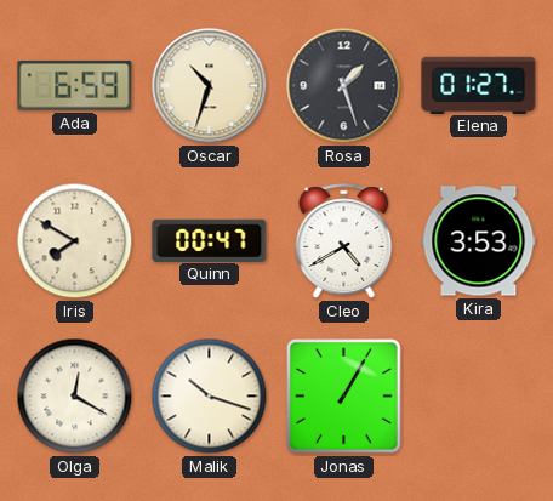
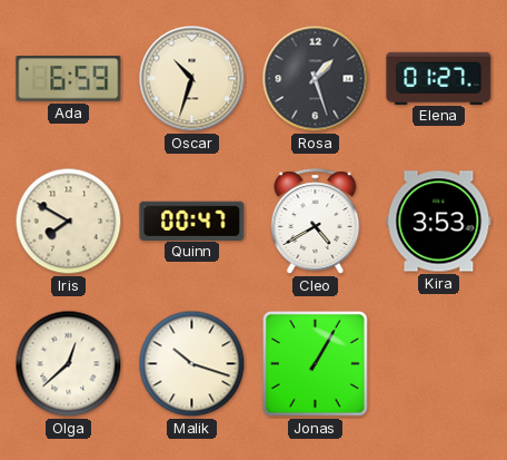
Olga: 12:20 -> 12:38 (69, 364)
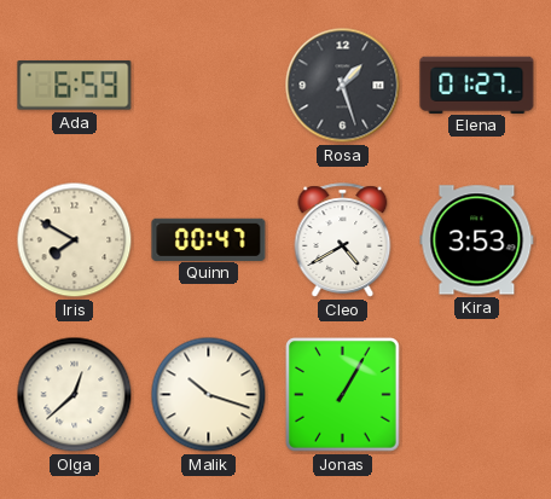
Oscar: 10:33 -> none (192, 79)
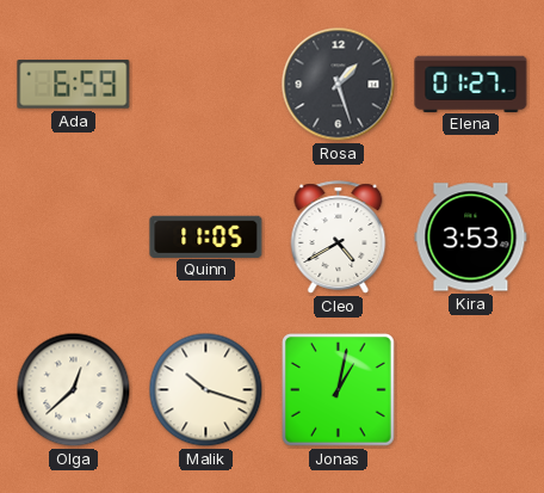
Iris: 7:50 -> none (75, 240)
Quinn: 00:47 -> 11:05 (206, 236)
Jonas: 1:05 -> 1:02 (339, 390)
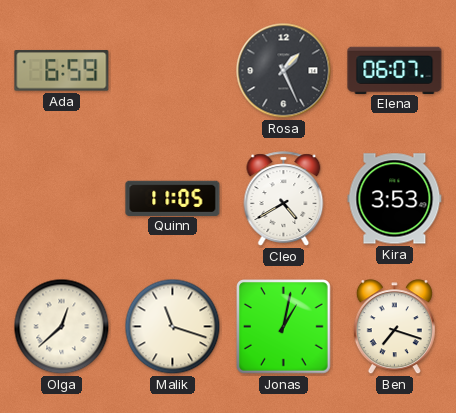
Rosa: 1:27 -> 1:26 (284, 71)
Elena: 01:27 -> 06:07 (395, 70)
Malik: 10:18 -> 11:18 (173, 327)
Ben: none -> 7:18 (394, 327)
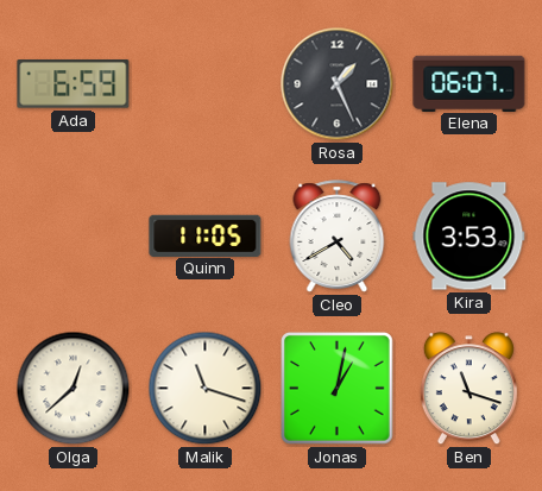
Ben: 7:18 -> 11:18 (468, 389)
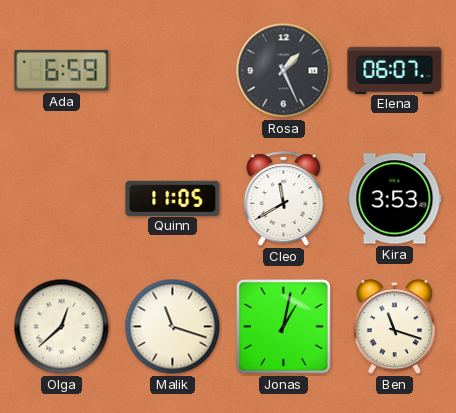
Cleo: 4:40 -> 11:40 (284, 199)
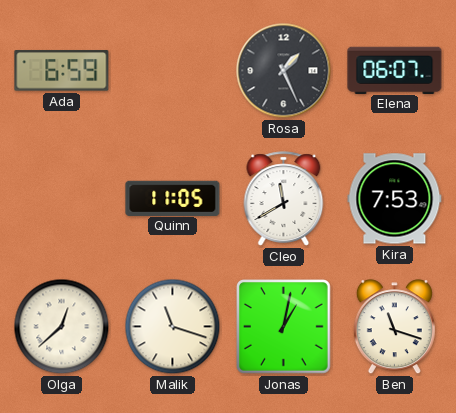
Kira: 3:53 -> 7:53 (395, 199)
